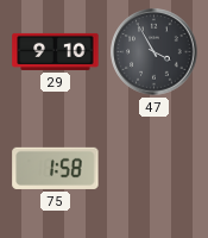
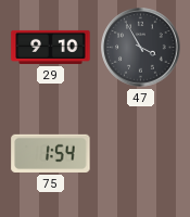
75: 1:58 -> 1:54 (51, 153)
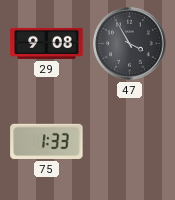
29: 9:10 -> 9:08 (47, 43)
75: 1:54 -> 1:33 (47, 141)
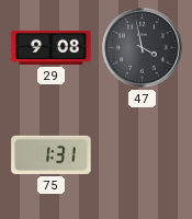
47: 3:55 -> 3:58 (143, 48)
75: 1:33 -> 1:31 (52, 154)
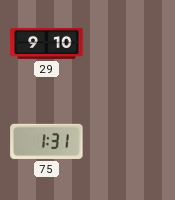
29: 9:08 -> 9:10 (47, 43)
47: 3:58 -> none (143, 48)
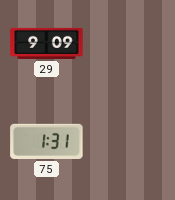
29: 9:10 -> 9:09 (47, 43)
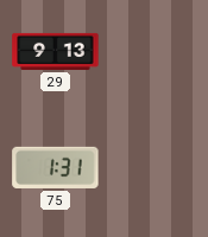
29: 9:09 -> 9:13 (56, 51)
